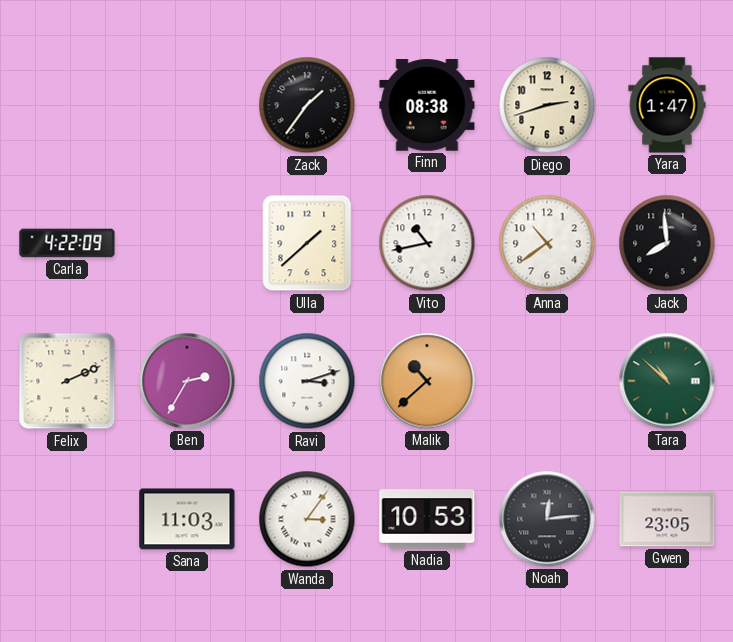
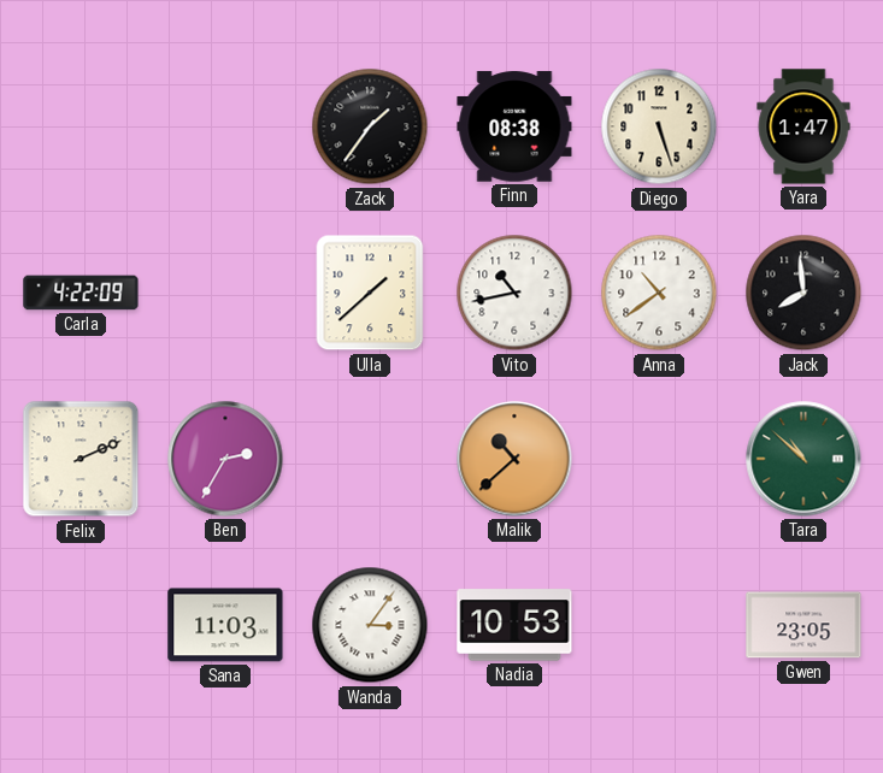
Diego: 2:42 -> 5:27 (659, 126)
Ravi: 3:12 -> none (307, 381)
Noah: 12:14 -> none (547, 519)
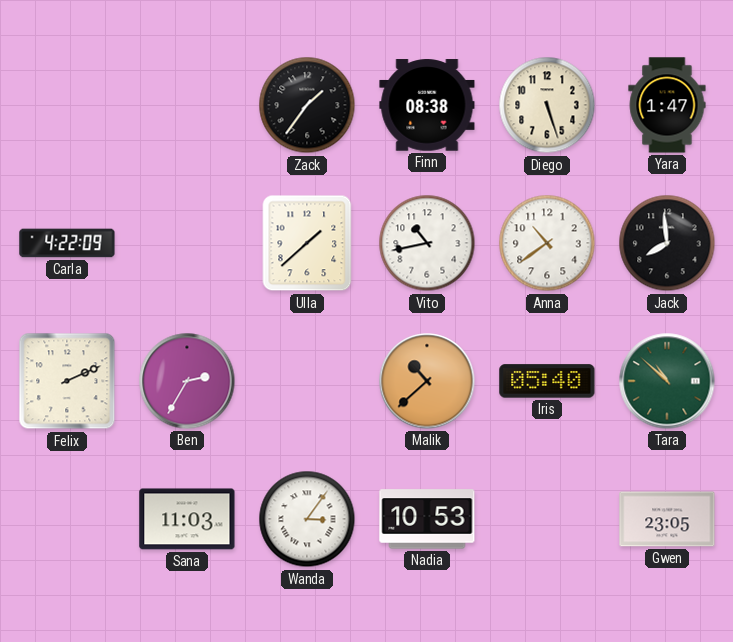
Iris: none -> 05:40 (547, 381)
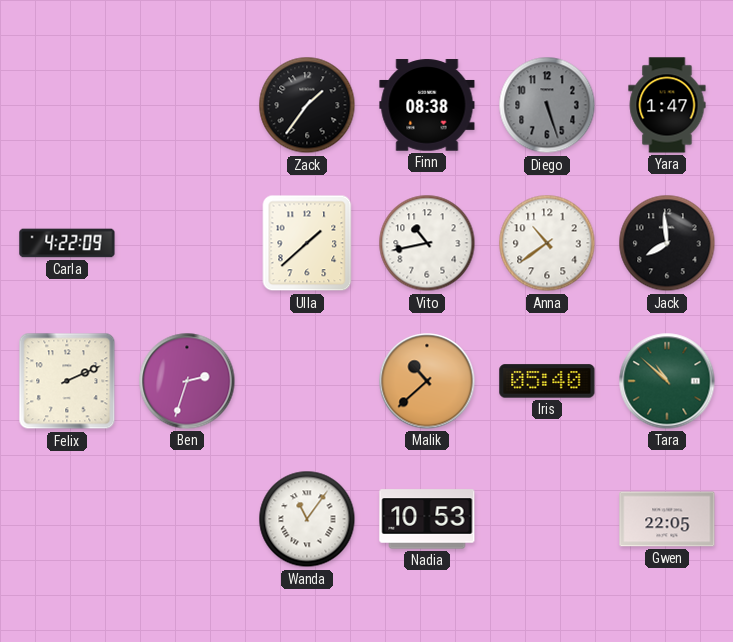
Diego dial: cream -> grey (547, 105)
Ben: 2:35 -> 2:33 (187, 381)
Sana: 11:03 -> none (187, 519)
Wanda: 3:06 -> 11:06 (307, 519)
Gwen: 23:05 -> 22:05 (667, 519)
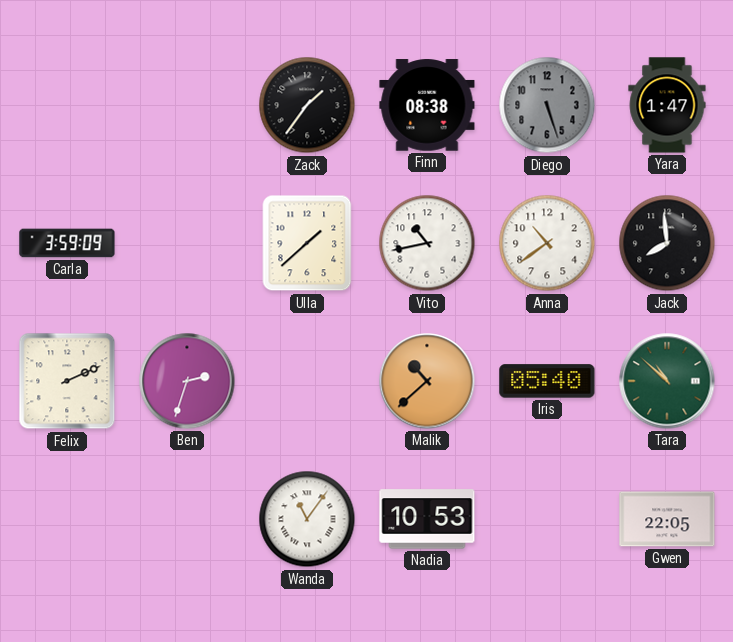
Carla: 4:22 -> 3:59 (67, 243)
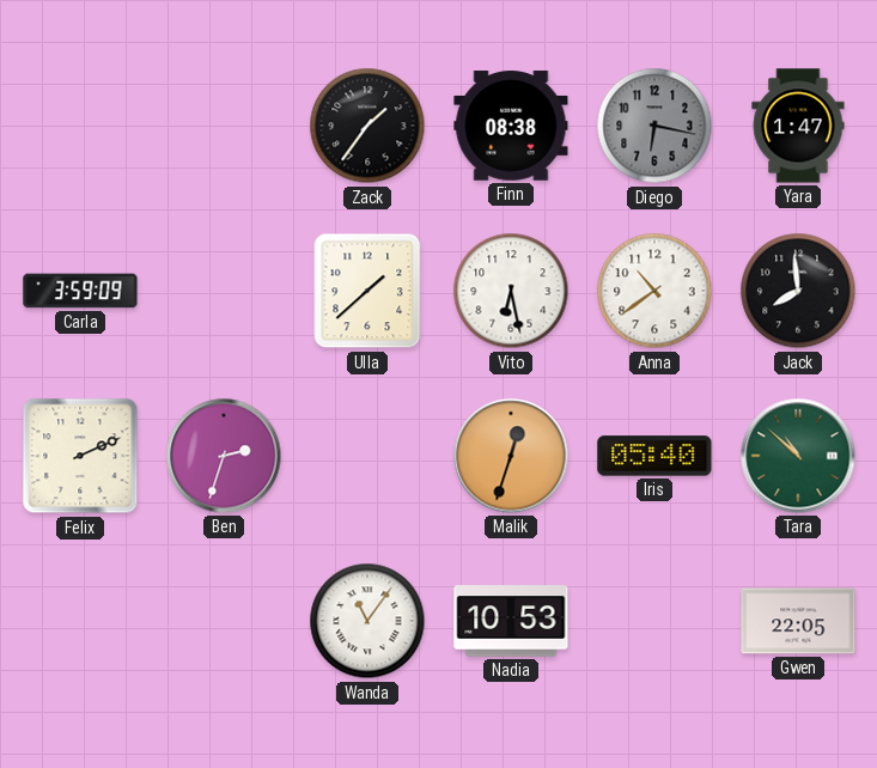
Diego: 5:27 -> 6:17 (654, 126)
Vito: 10:43 -> 6:28 (511, 291)
Malik: 10:38 -> 12:33 (511, 456)
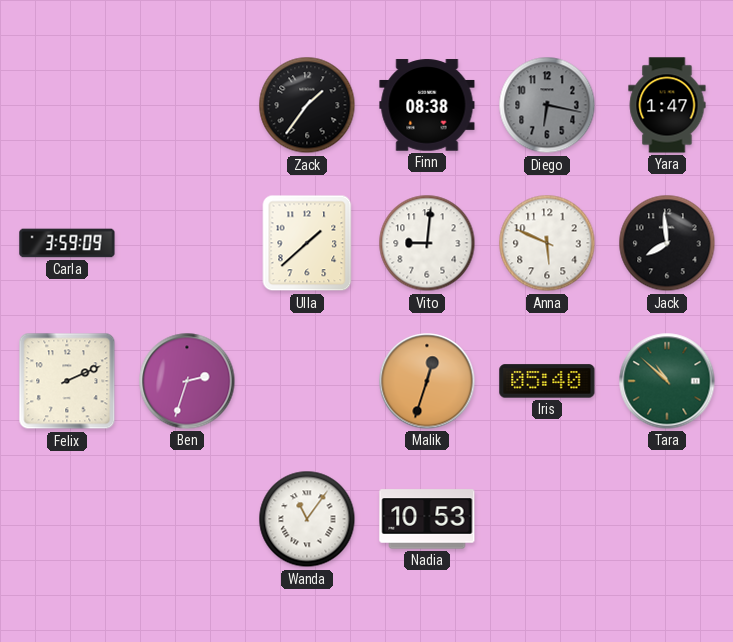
Vito: 6:28 -> 9:01 (427, 243)
Anna: 10:39 -> 5:49 (547, 243)
Gwen: 22:05 -> none (798, 621)
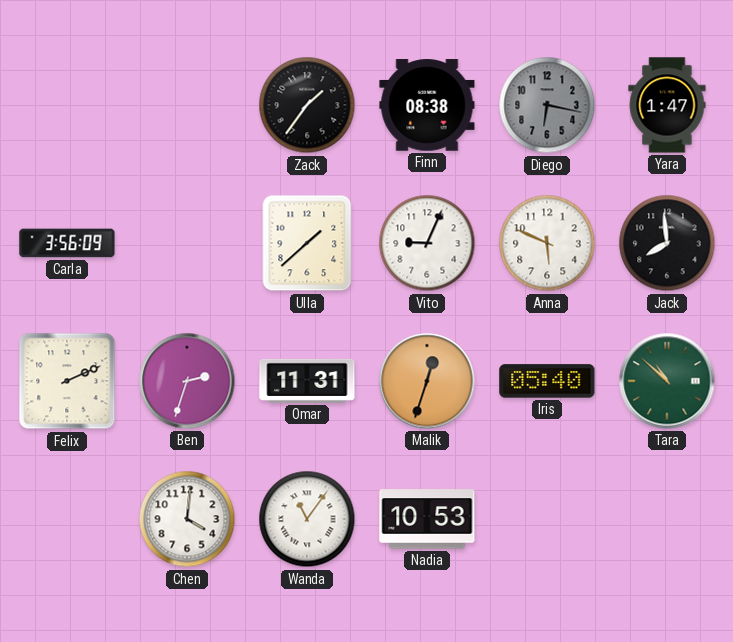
Carla: 3:59 -> 3:56 (67, 243)
Vito: 9:01 -> 9:04 (427, 243)
Omar: none -> 11:31 (307, 381)
Chen: none -> 4:01 (187, 519)
